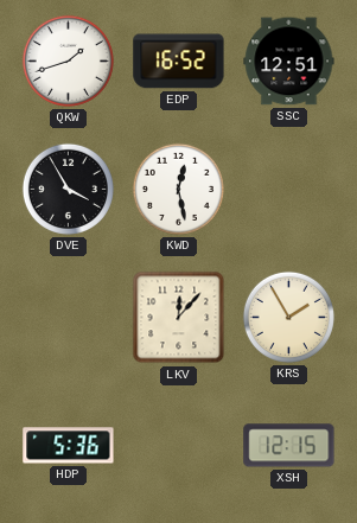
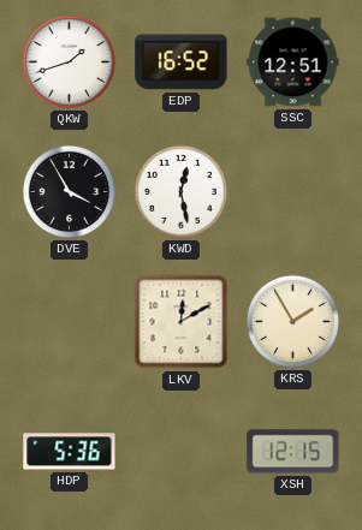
LKV: 12:07 -> 12:10 (182, 322)
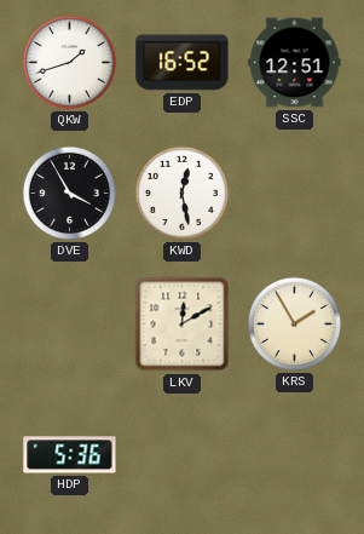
XSH: 12:15 -> none (293, 452)
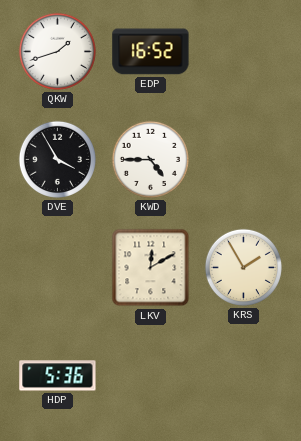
SSC: 12:51 -> none (295, 63)
KWD: 12:28 -> 4:45 (150, 159)
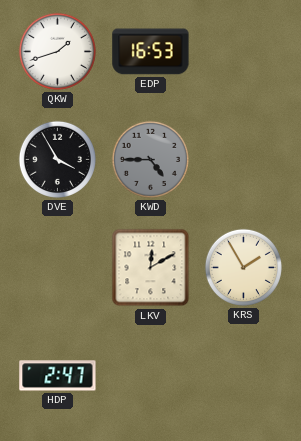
EDP: 16:52 -> 16:53 (151, 52)
KWD dial: white -> grey (150, 159)
HDP: 5:36 -> 2:47 (58, 376)
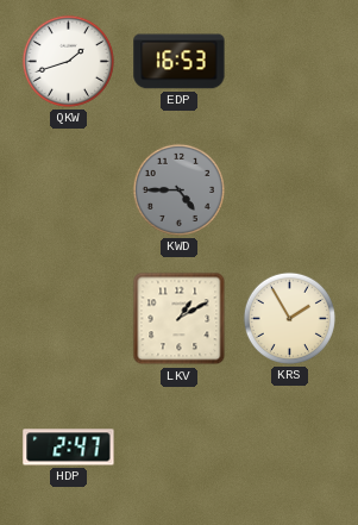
DVE: 3:55 -> none (57, 159)
LKV: 12:10 -> 1:10 (180, 319)
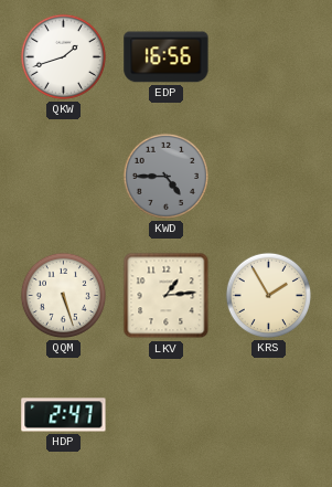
EDP: 16:53 -> 16:56 (167, 57)
QQM: none -> 5:27 (63, 295)
LKV: 1:10 -> 1:14 (167, 296)
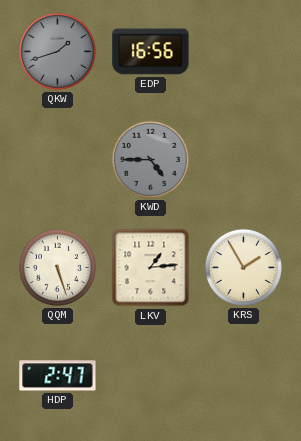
QKW dial: white -> grey (57, 51)
